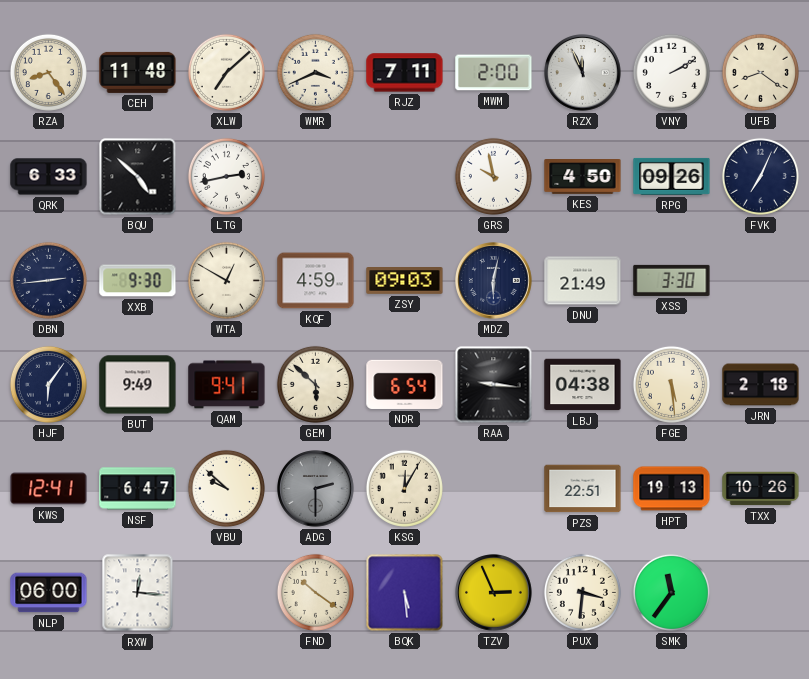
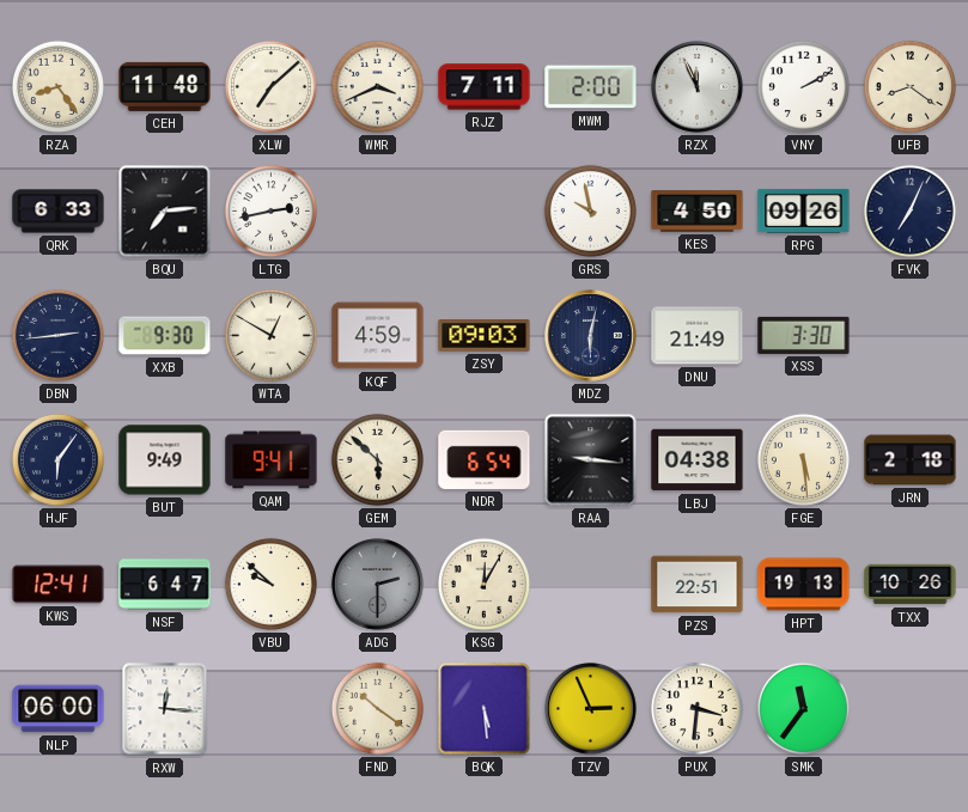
BQU: 4:52 -> 7:14 (165, 212)
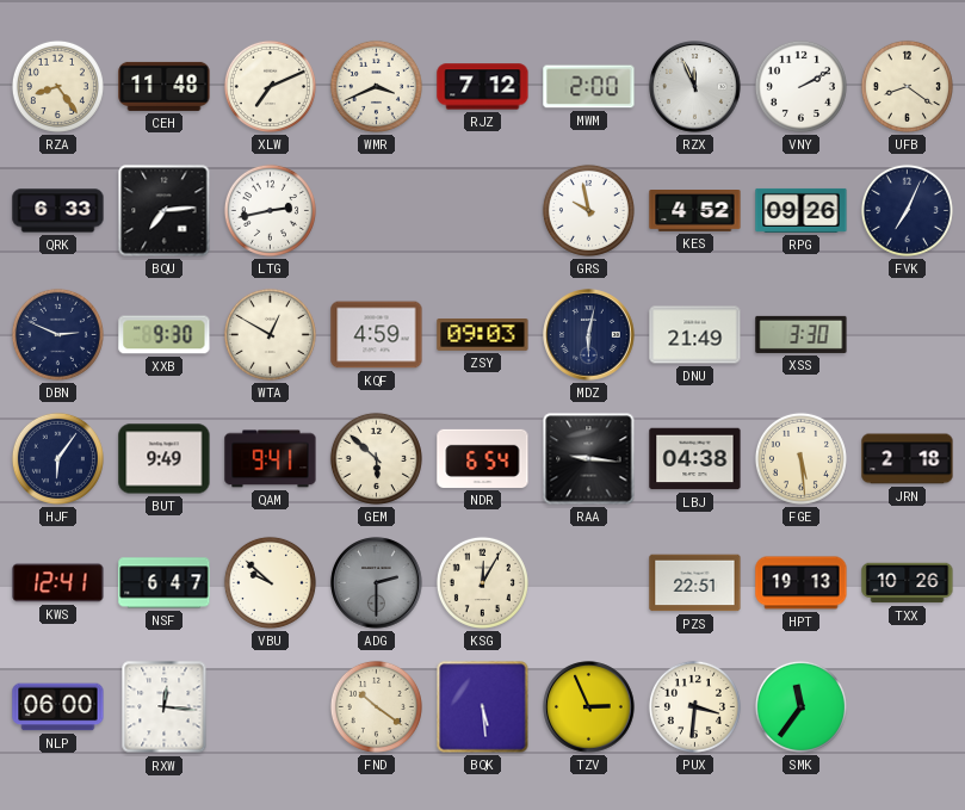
XLW: 7:08 -> 7:11 (270, 86)
RJZ: 7:11 -> 7:12 (483, 87)
KES: 4:50 -> 4:52 (695, 211)
DBN: 2:44 -> 2:49 (57, 334)
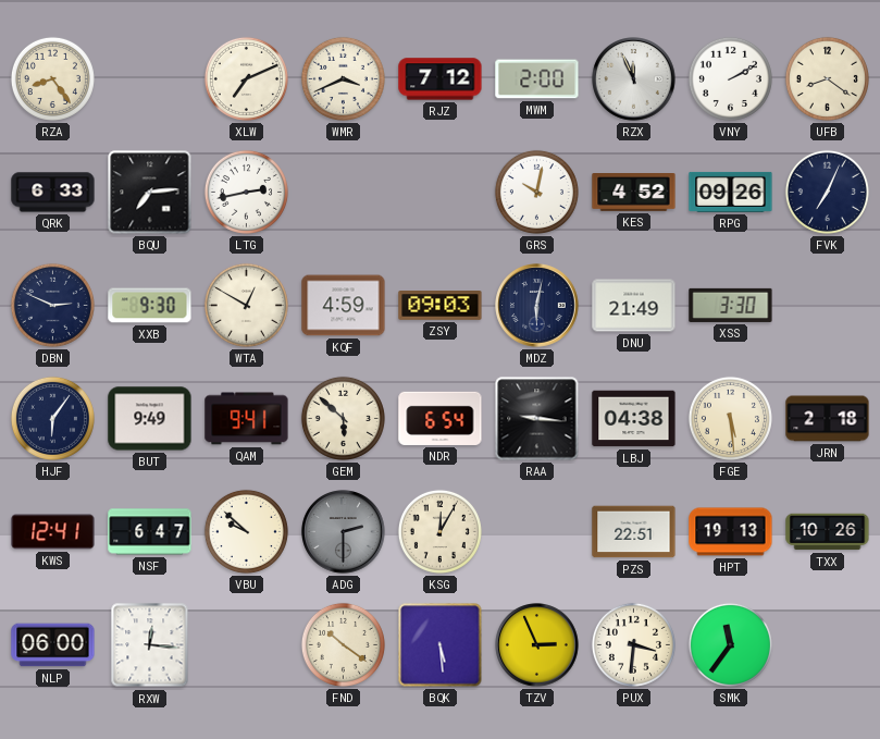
CEH: 11:48 -> none (165, 86)
GRS: 9:58 -> 10:02 (536, 192)
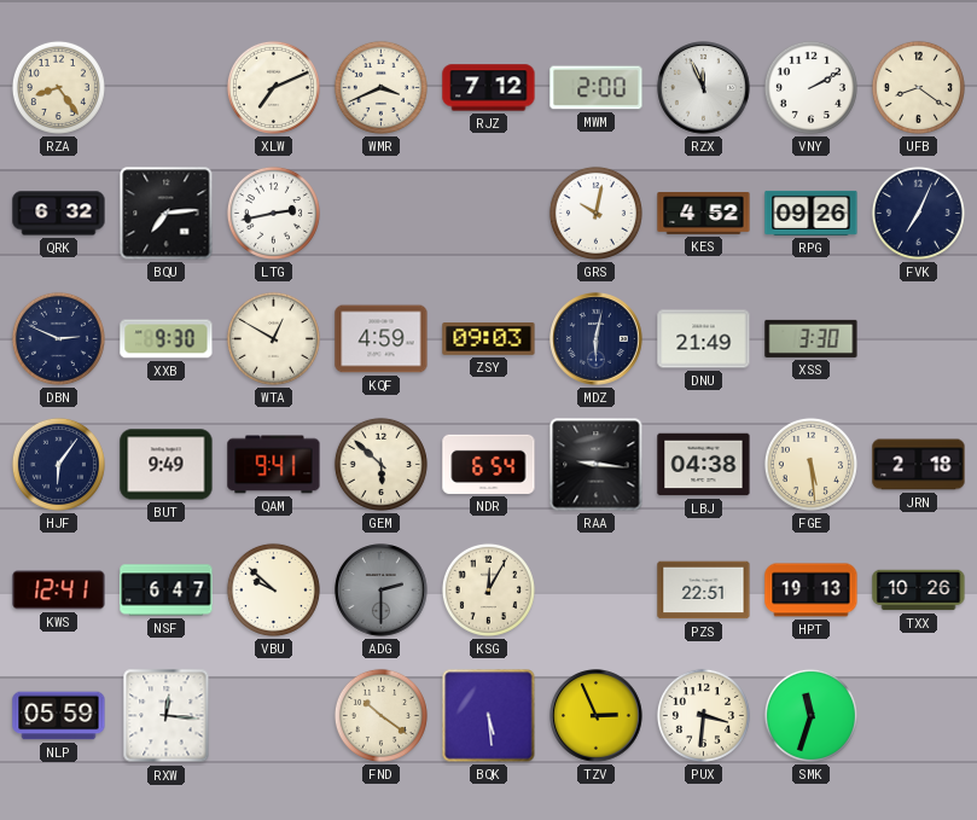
QRK: 6:33 -> 6:32 (59, 214)
NLP: 06:00 -> 05:59 (59, 716)
SMK: 11:36 -> 11:33 (810, 715)
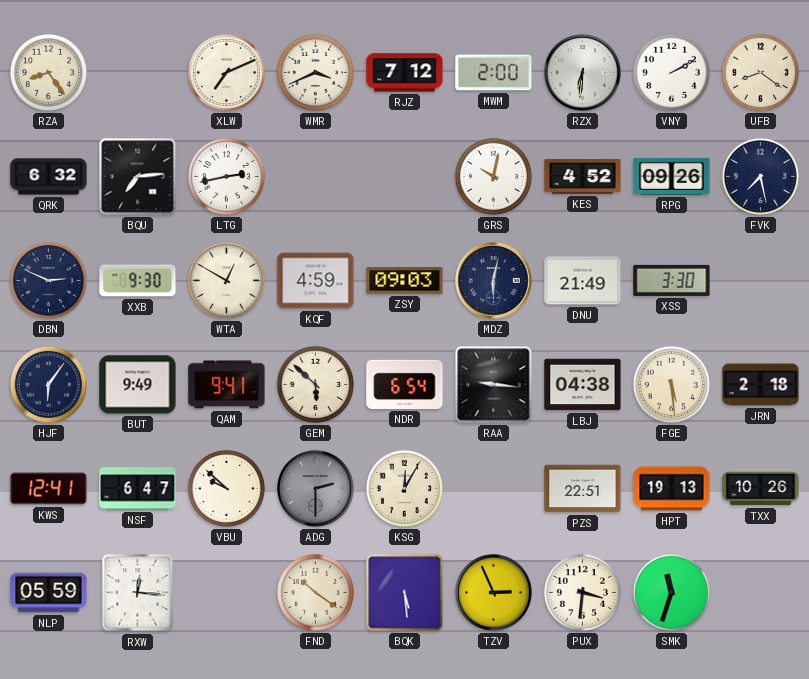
RZX: 11:56 -> 6:31 (583, 73)
FVK: 7:04 -> 7:28 (760, 176)
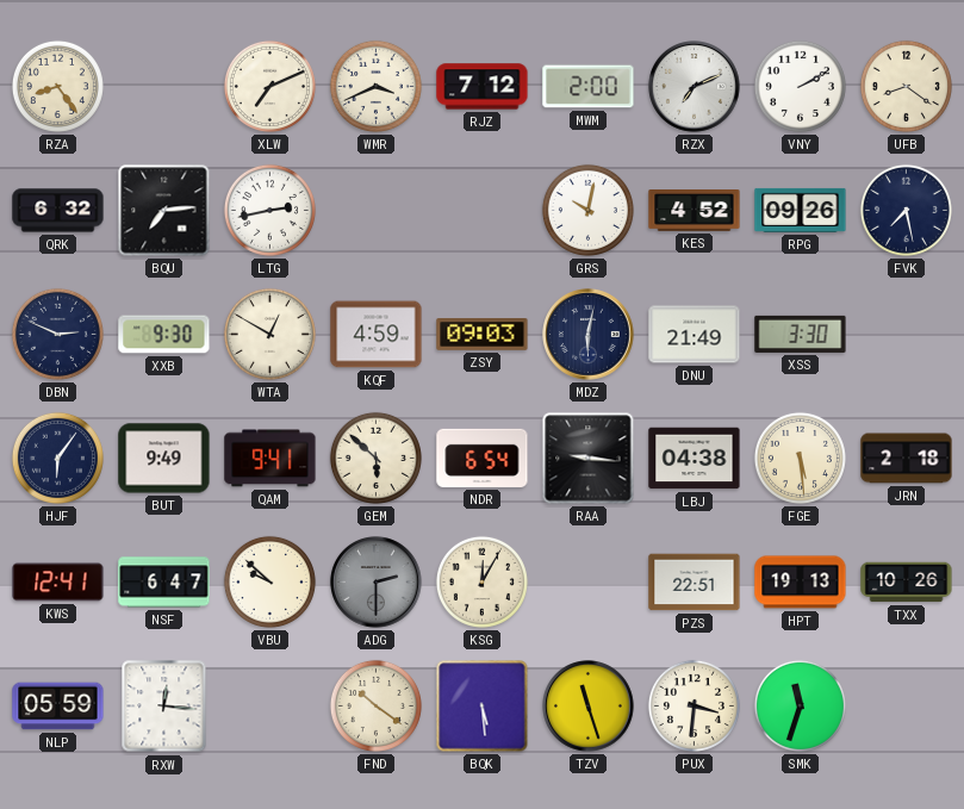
RZX: 6:31 -> 7:11 (695, 87)
TZV: 2:56 -> 11:27 (589, 707)
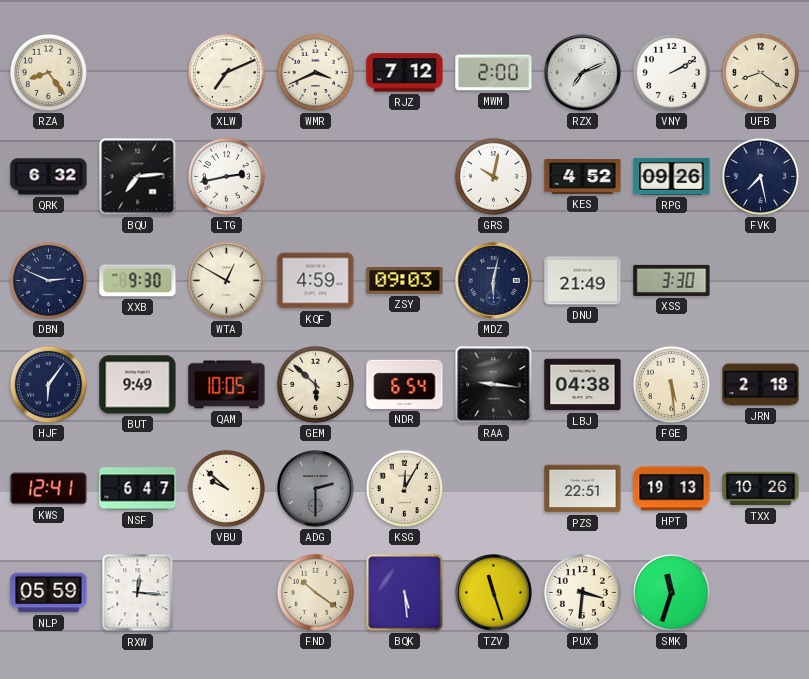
QAM: 9:41 -> 10:05 (227, 385)
